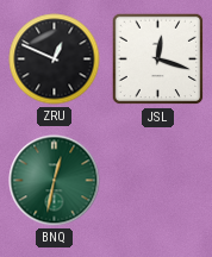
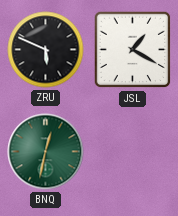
ZRU: 12:49 -> 5:49 (46, 50)
JSL: 12:18 -> 1:20 (133, 50)
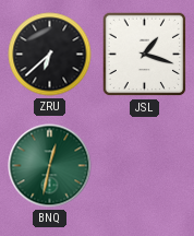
ZRU: 5:49 -> 6:38 (50, 55)
JSL: 1:20 -> 1:18 (145, 55)
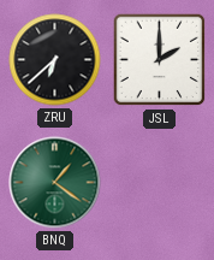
JSL: 1:18 -> 2:00 (160, 60)
BNQ: 12:32 -> 1:21 (55, 183)
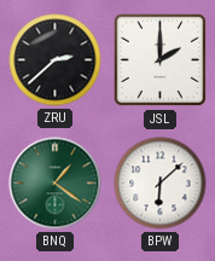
ZRU: 6:38 -> 2:38 (56, 60)
BPW: none -> 6:08 (161, 184)
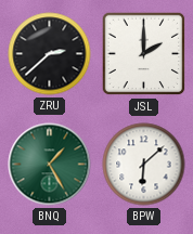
BNQ: 1:21 -> 1:25 (50, 165)
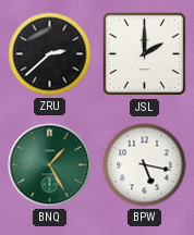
BPW: 6:08 -> 5:17 (145, 165)
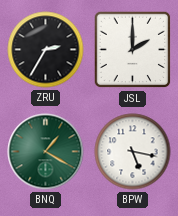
ZRU: 2:38 -> 2:35 (46, 50)
BNQ: 1:25 -> 1:20 (46, 152)
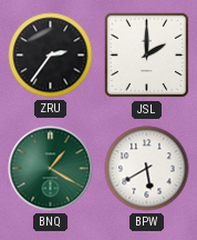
ZRU: 2:35 -> 2:36 (51, 56)
BPW: 5:17 -> 5:40 (147, 169)
